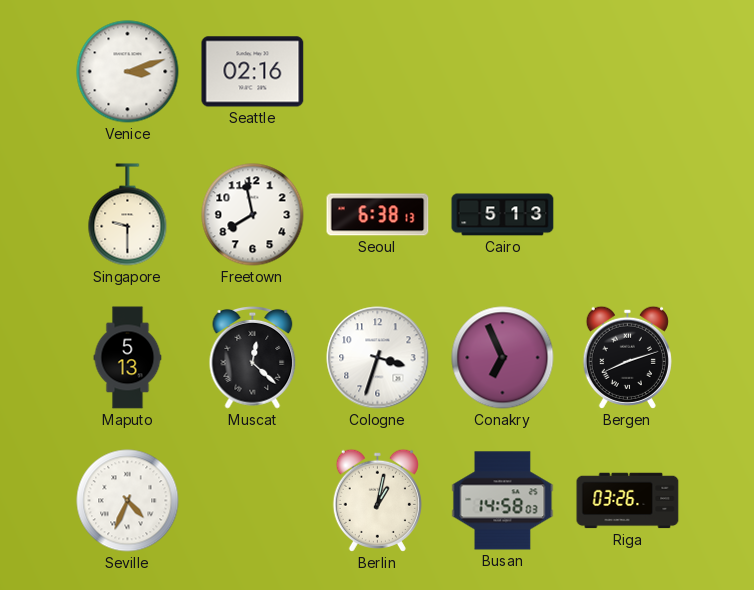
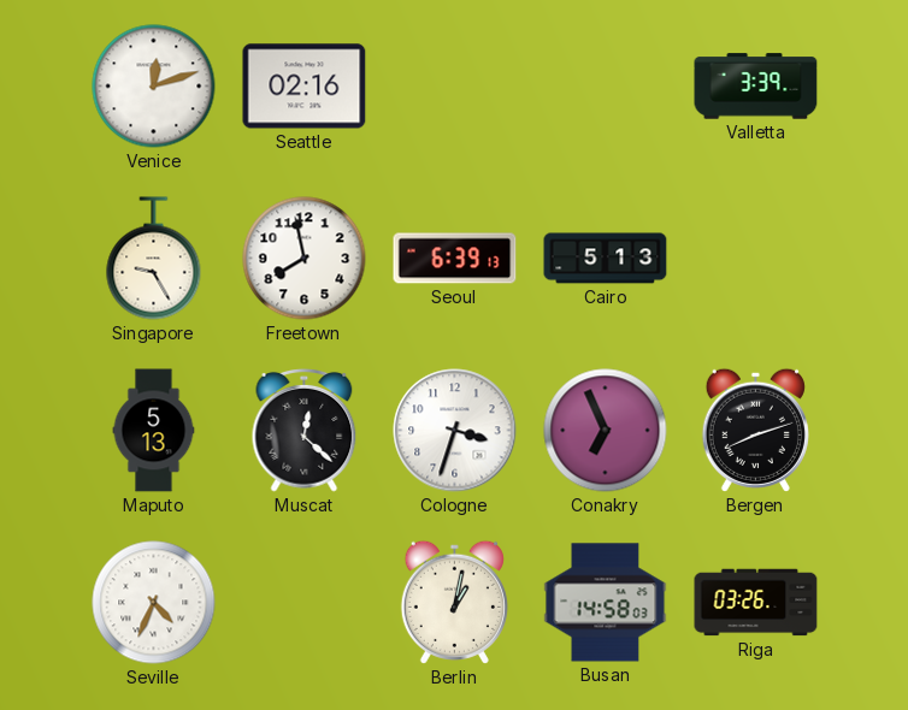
Venice: 3:12 -> 12:12 (154, 87)
Valletta: none -> 3:39 (756, 87)
Singapore: 9:30 -> 9:25 (154, 259)
Seoul: 6:38 -> 6:39 (455, 259)
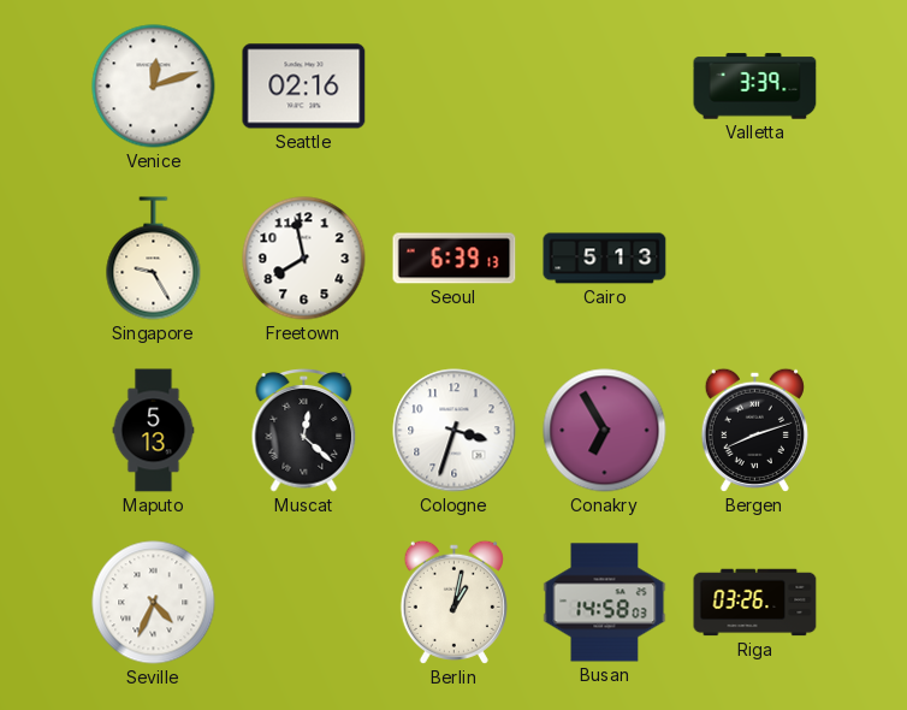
Conakry: 6:56 -> 6:55 (605, 431)
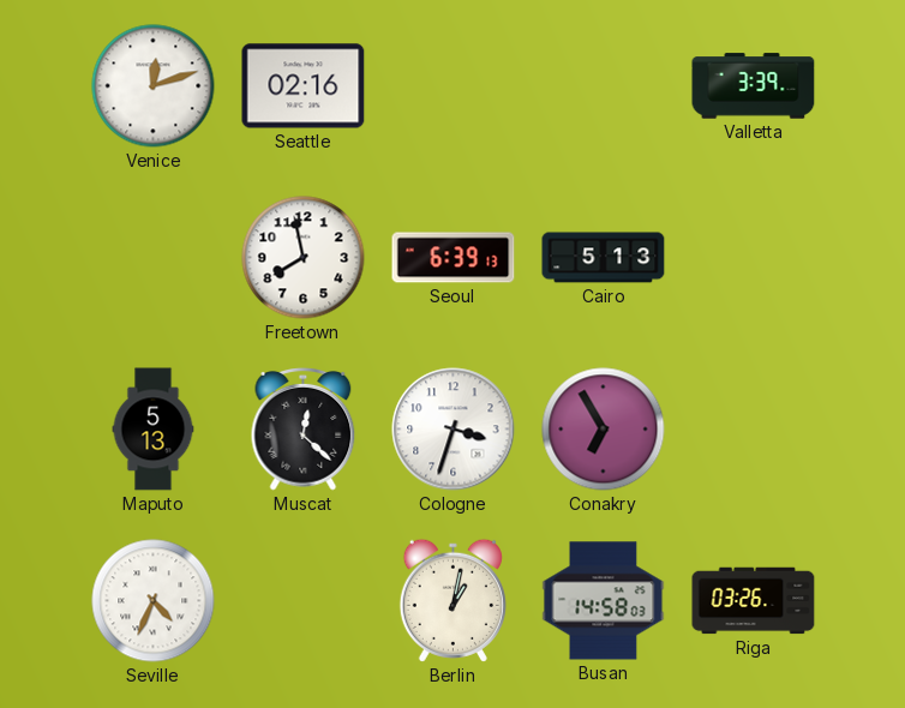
Singapore: 9:25 -> none (154, 259)
Bergen: 8:12 -> none (754, 430)
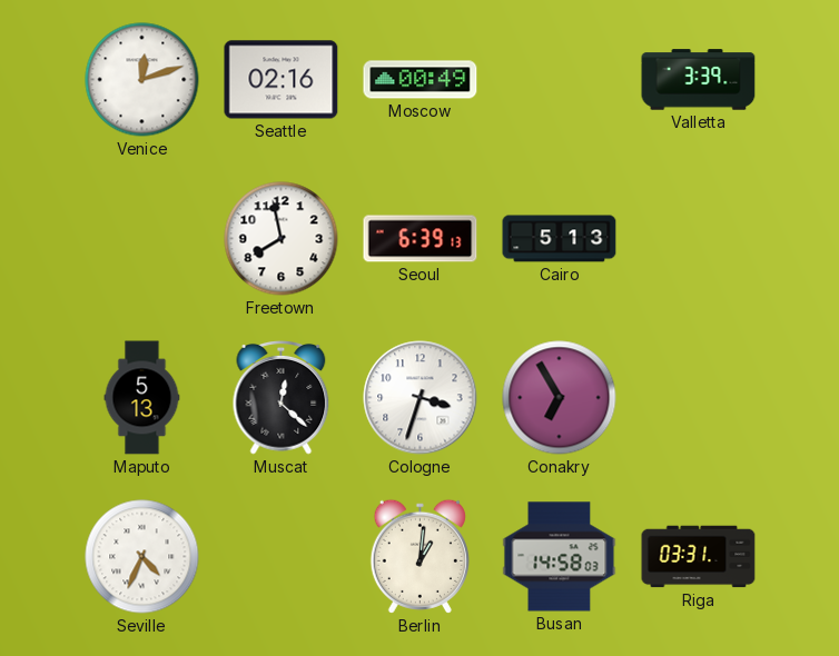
Moscow: none -> 00:49 (421, 80)
Berlin: 1:02 -> 1:01 (420, 556)
Riga: 03:26 -> 03:31 (699, 557)
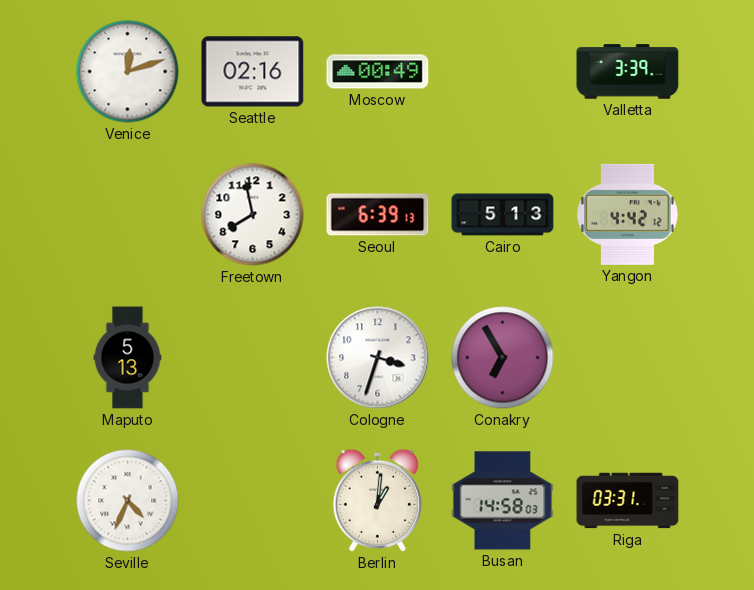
Yangon: none -> 4:42 (628, 214)
Muscat: 12:22 -> none (282, 398)
